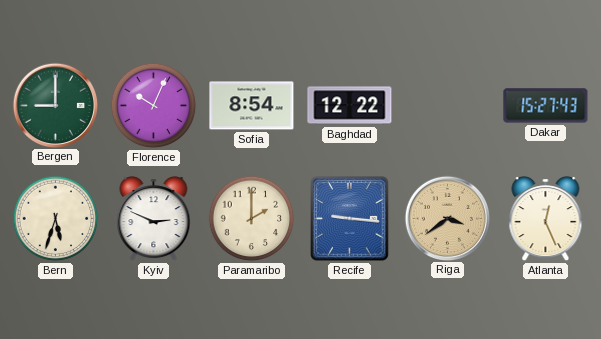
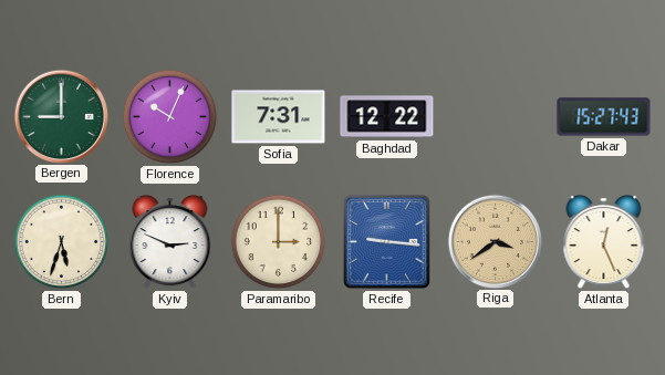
Sofia: 8:54 -> 7:31 (279, 117)
Paramaribo: 2:00 -> 3:00 (279, 242)
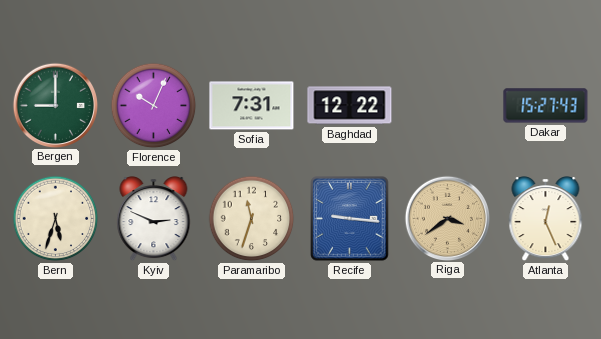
Paramaribo: 3:00 -> 11:33 (252, 219)
